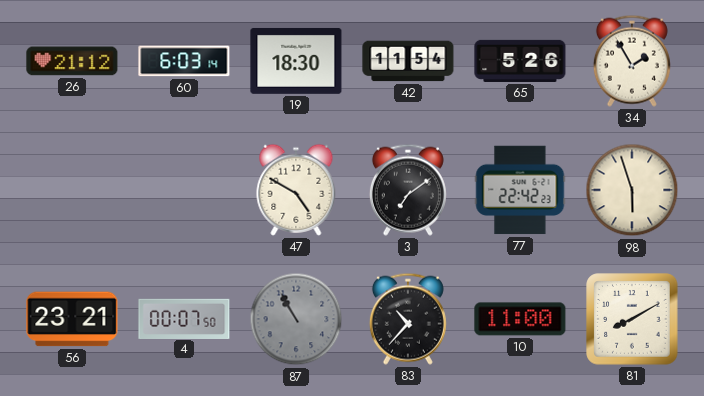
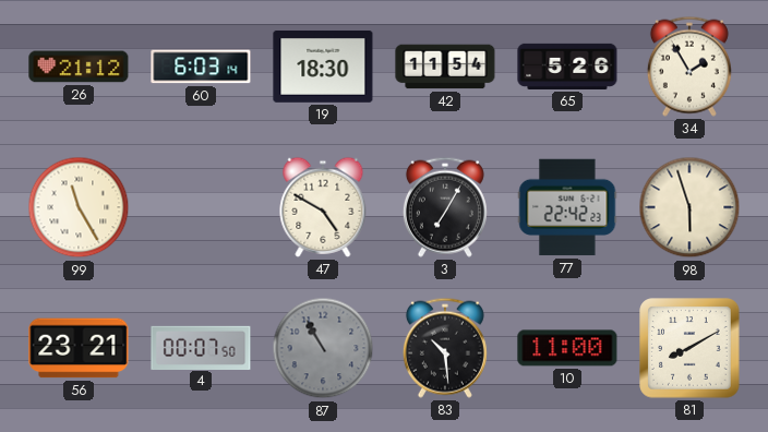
99: none -> 11:25 (79, 207)
3: 7:09 -> 7:05 (445, 207)
83: 10:37 -> 10:29 (445, 348)
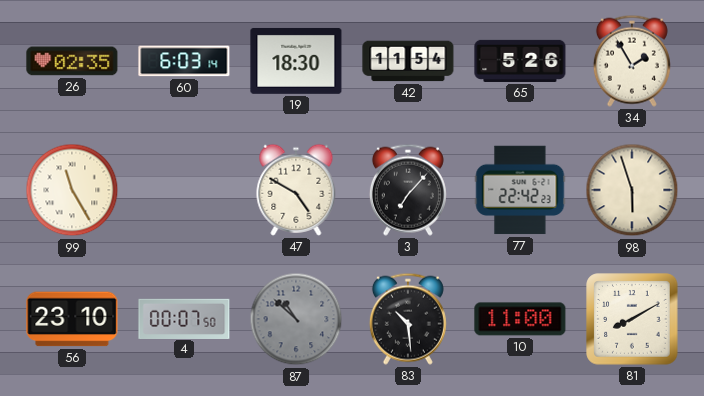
26: 21:12 -> 02:35 (72, 61)
3: 7:05 -> 7:07 (408, 190)
56: 23:21 -> 23:10 (72, 319)
87: 10:55 -> 10:52 (296, 319)
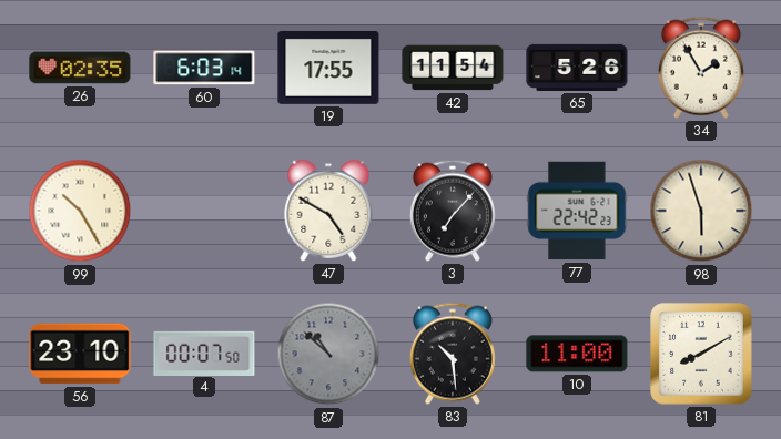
19: 18:30 -> 17:55 (328, 68)
99: 11:25 -> 10:25 (80, 211)
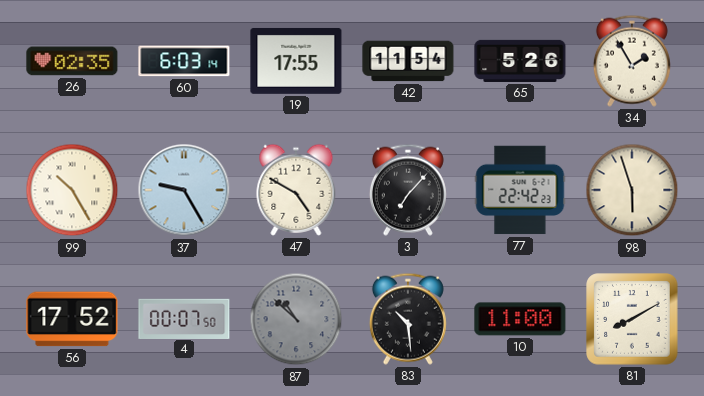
37: none -> 9:25 (184, 190)
56: 23:10 -> 17:52 (72, 319)
